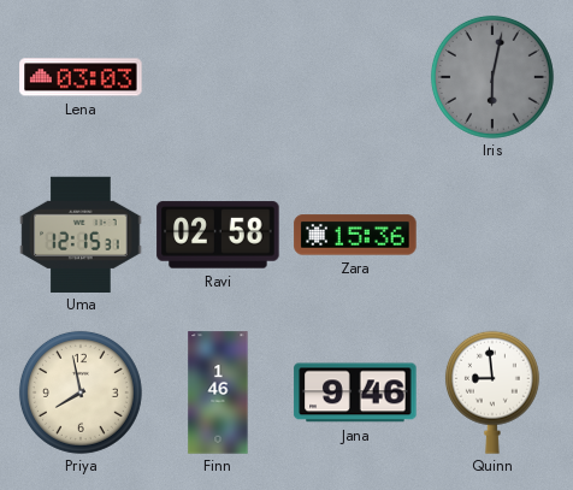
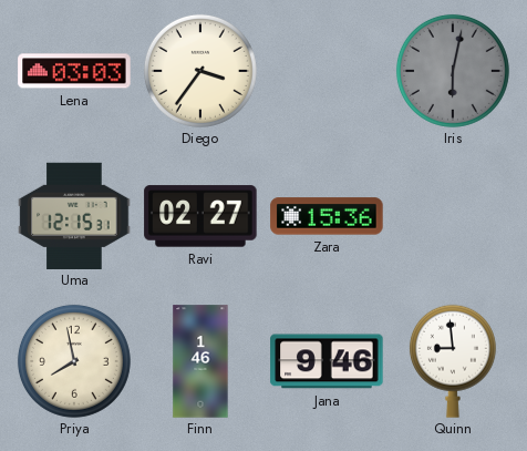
Diego: none -> 3:36 (200, 71)
Ravi: 02:58 -> 02:27 (200, 216)
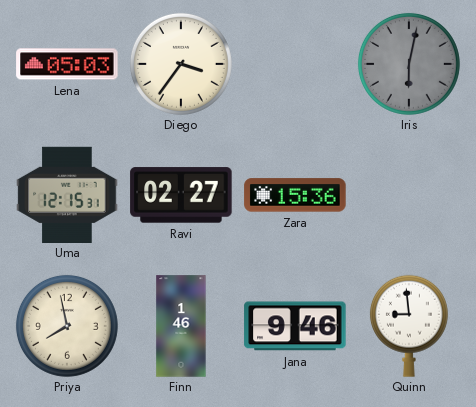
Lena: 03:03 -> 05:03 (67, 64)
